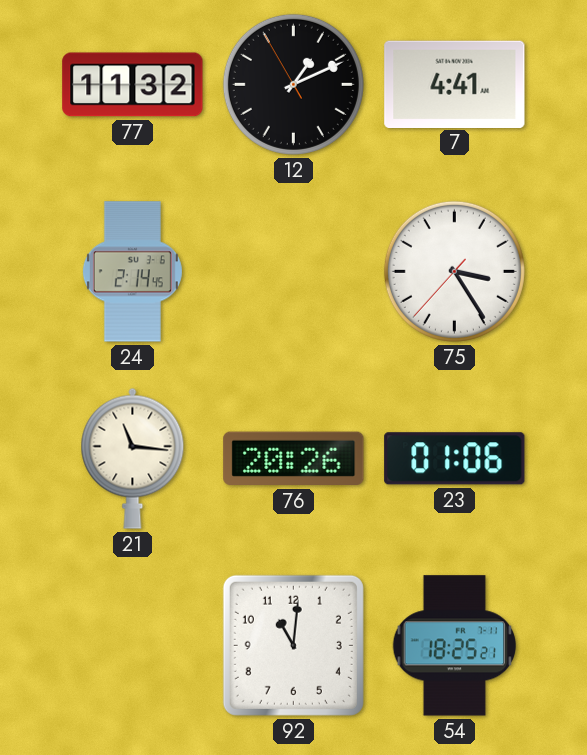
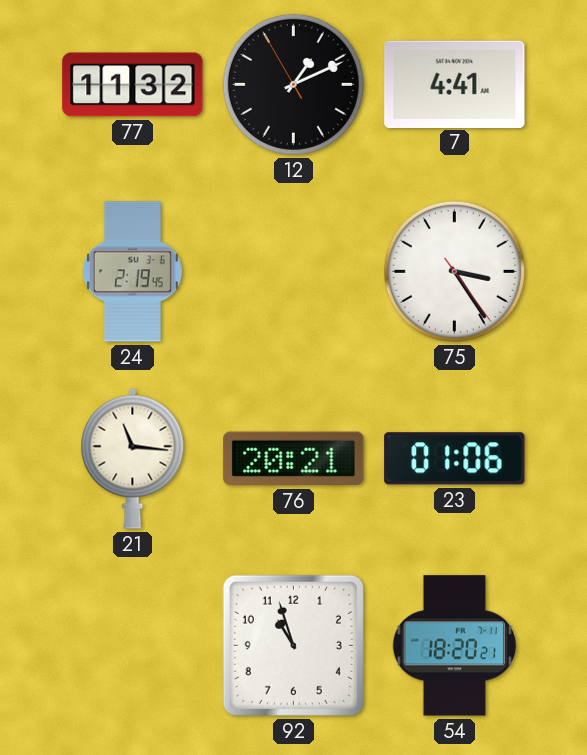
24: 2:14 -> 2:19 (132, 272)
75: 3:24:37 -> 3:24:24 (454, 271)
76: 20:26 -> 20:21 (294, 459)
92: 11:01 -> 10:57 (293, 645)
54: 18:25 -> 18:20 (455, 646)
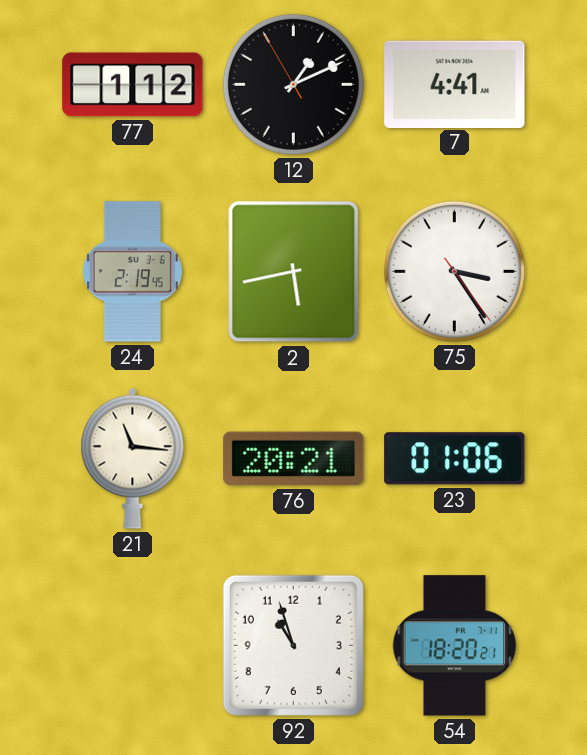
77: 11:32 -> 1:12 (133, 85)
2: none -> 5:43 (294, 272)
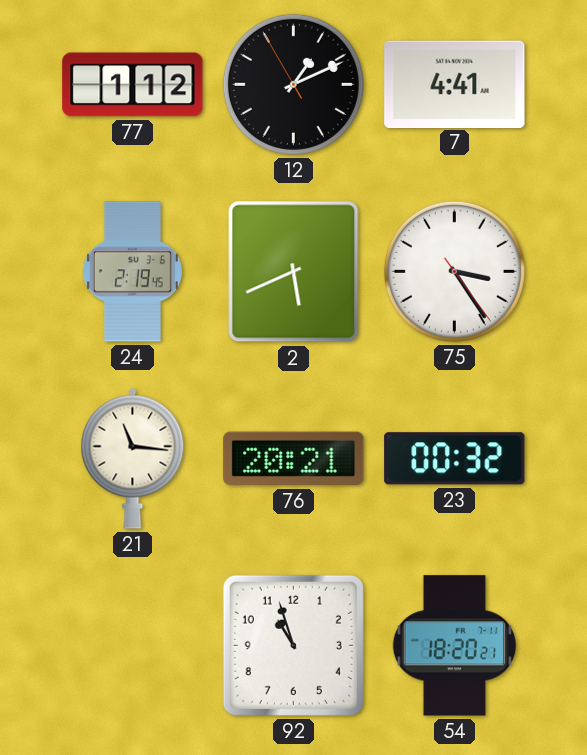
2: 5:43 -> 5:41 (294, 272)
23: 01:06 -> 00:32 (455, 459)
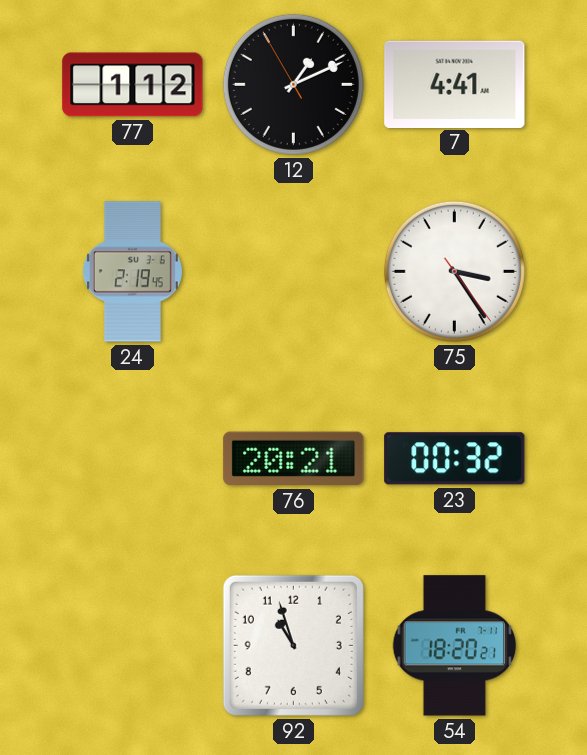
2: 5:41 -> none (294, 272)
21: 11:16 -> none (133, 458)
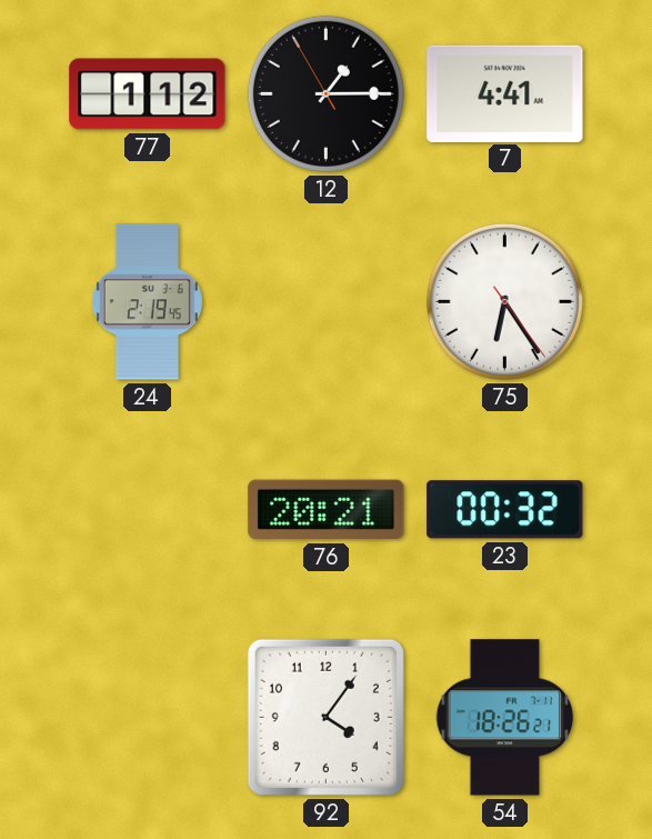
12: 1:10 -> 1:14 (325, 93)
75: 3:24 -> 6:24 (504, 301)
92: 10:57 -> 4:06 (325, 717)
54: 18:20 -> 18:26 (505, 718)
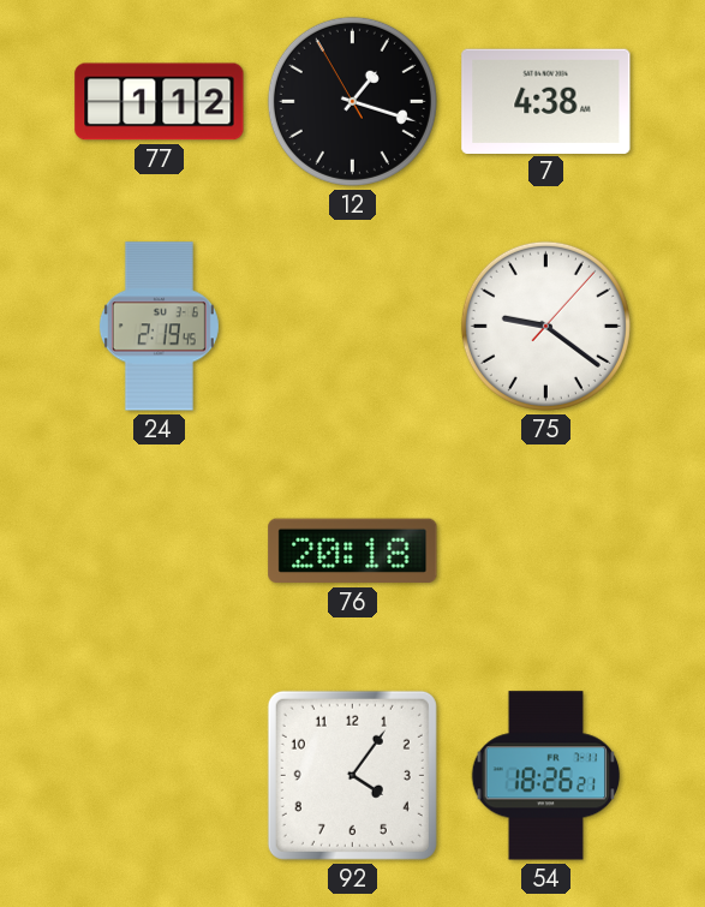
12: 1:14 -> 1:17 (352, 101)
7: 4:41 -> 4:38 (546, 101)
75: 6:24 -> 9:21 (545, 326)
76: 20:21 -> 20:18 (353, 551)
23: 00:32 -> none (505, 510)
